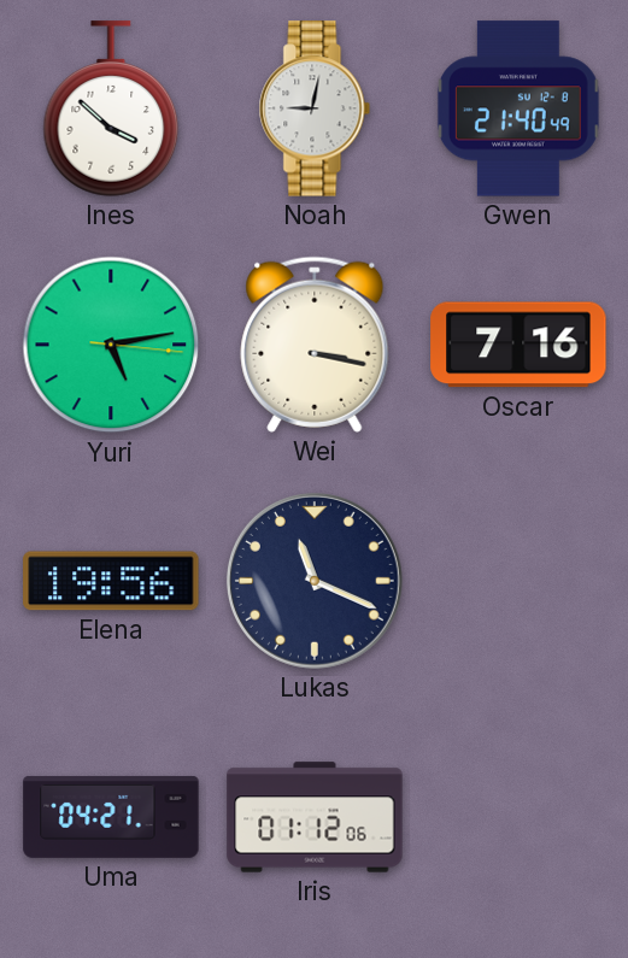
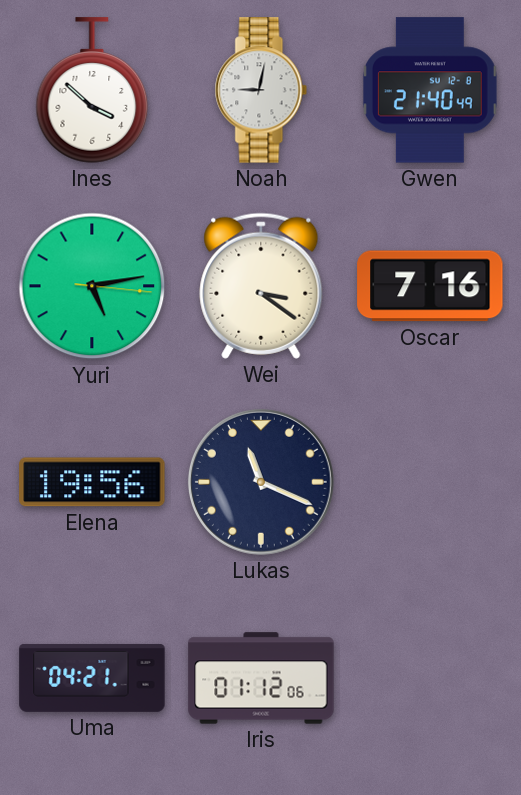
Wei: 3:17 -> 3:21 (261, 286)
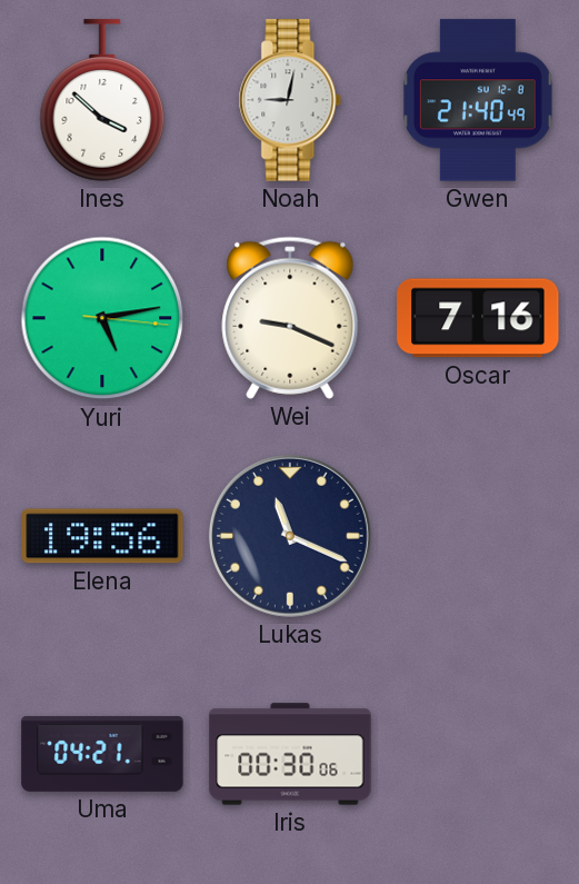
Wei: 3:21 -> 9:19 (290, 318)
Iris: 01:12 -> 00:30 (290, 754)
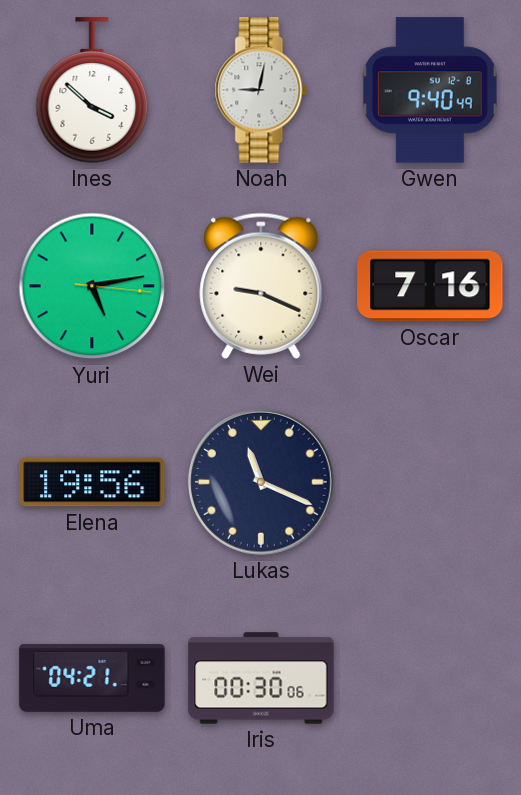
Gwen: 21:40 -> 9:40 (430, 90)
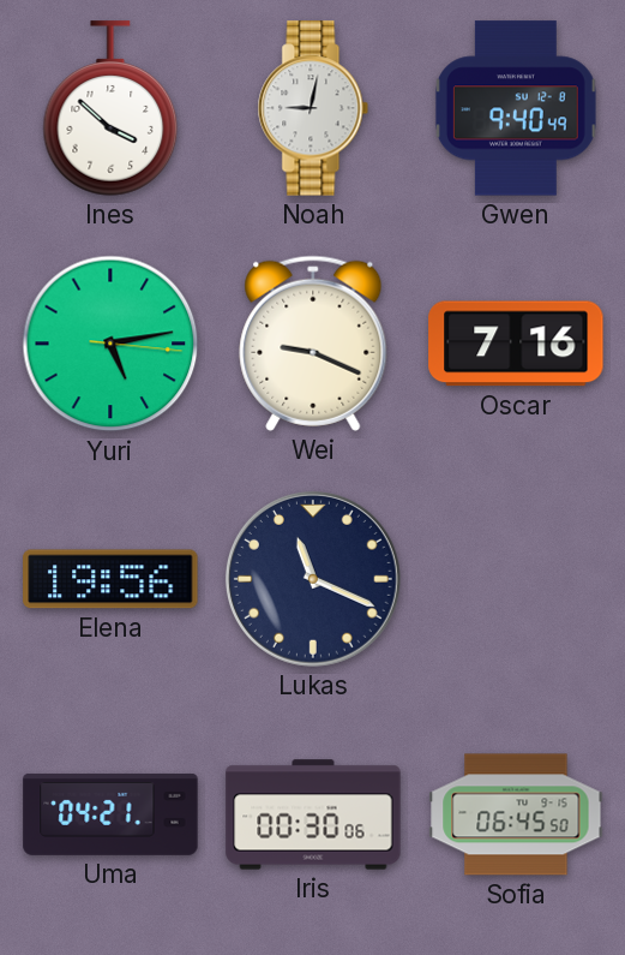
Sofia: none -> 06:45 (516, 814)
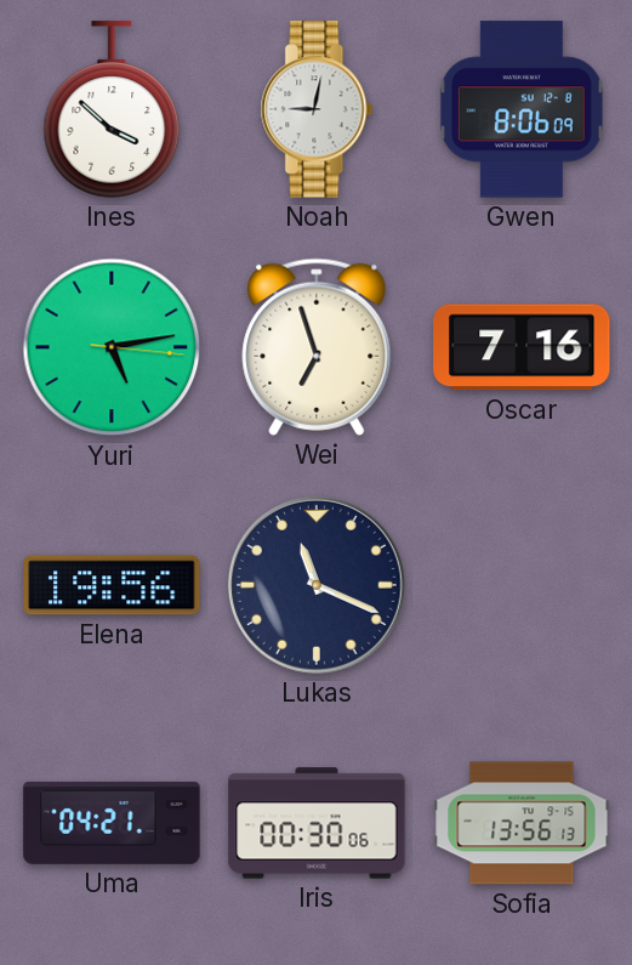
Gwen: 9:40 -> 8:06 (522, 109)
Wei: 9:19 -> 6:57 (317, 347)
Sofia: 06:45 -> 13:56 (522, 823)
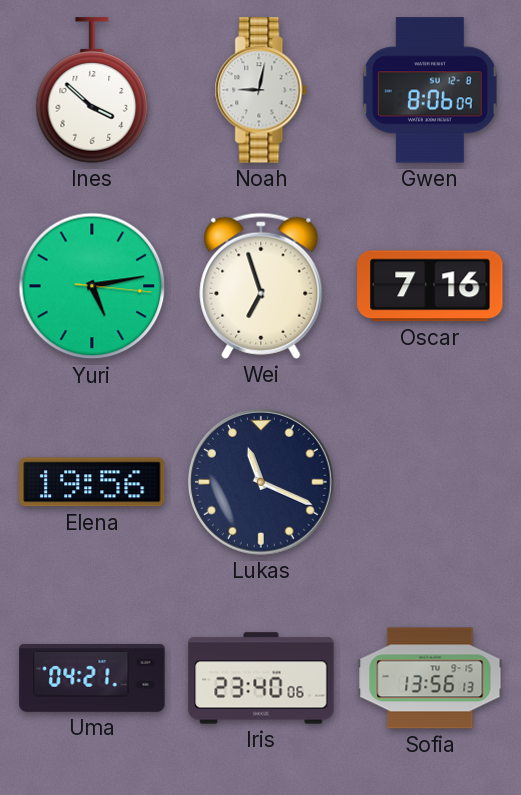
Iris: 00:30 -> 23:40 (261, 678)
